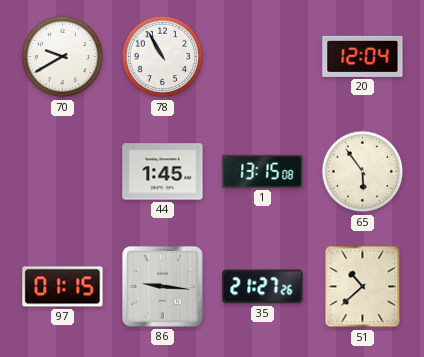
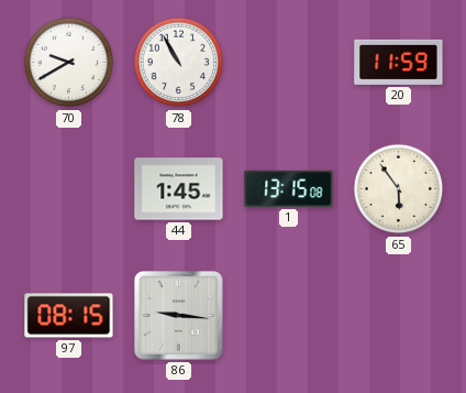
20: 12:04 -> 11:59 (399, 62)
97: 01:15 -> 08:15 (69, 316)
35: 21:27 -> none (263, 287)
51: 10:38 -> none (363, 287)
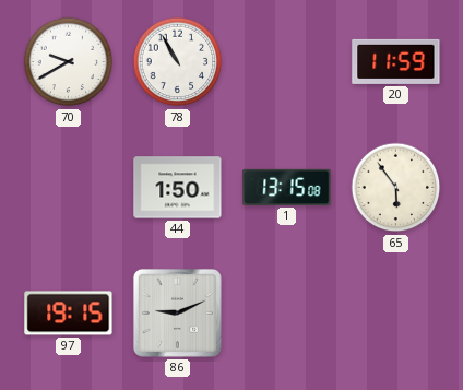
44: 1:45 -> 1:50 (178, 188)
97: 08:15 -> 19:15 (69, 314)
86: 9:16 -> 9:11 (177, 312)
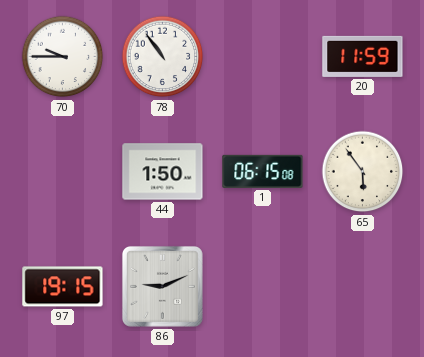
70: 9:40 -> 9:45 (63, 57)
78: 10:55 -> 10:54 (163, 57)
1: 13:15 -> 06:15 (263, 171)
